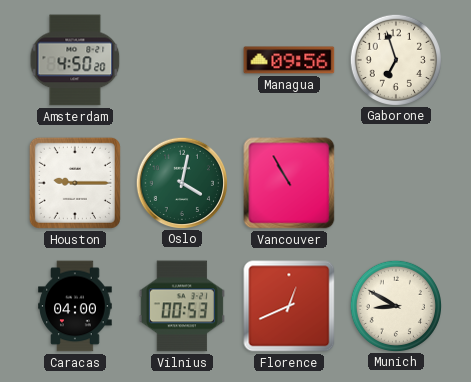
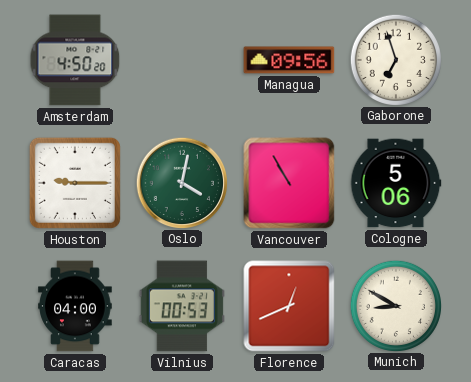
Cologne: none -> 5:06 (396, 183)
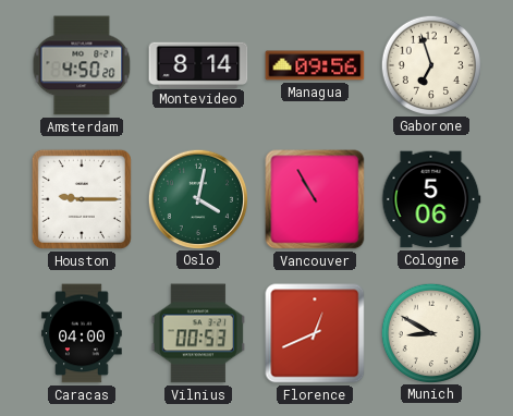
Montevideo: none -> 8:14 (198, 64)
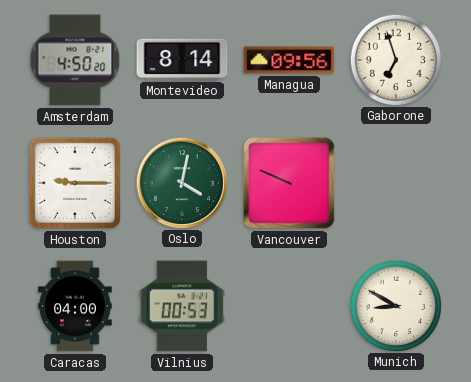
Vancouver: 10:55 -> 9:49 (289, 183)
Cologne: 5:06 -> none (431, 199)
Florence: 12:41 -> none (315, 333)
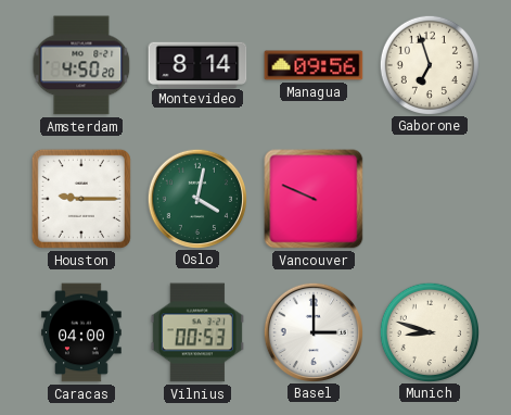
Basel: none -> 3:00 (312, 331)
Munich: 8:50 -> 8:48 (429, 331)
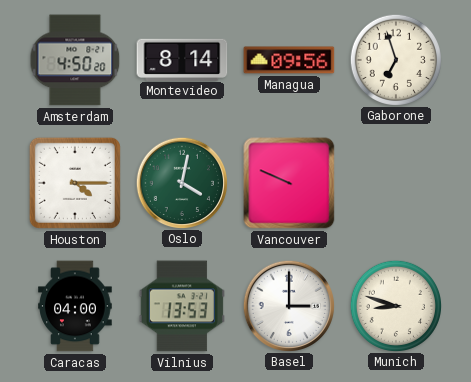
Houston: 9:15 -> 4:15 (75, 183)
Vilnius: 00:53 -> 13:53 (182, 306)
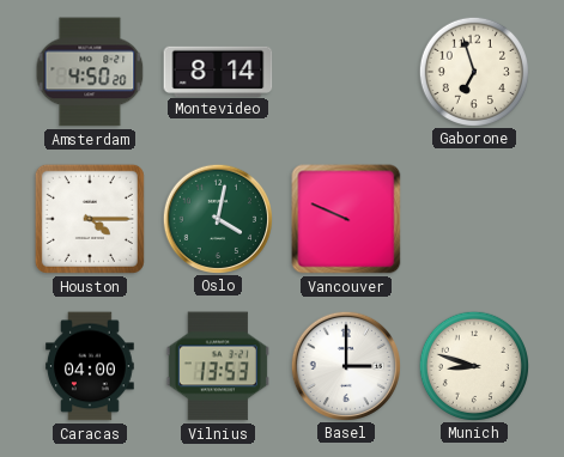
Managua: 09:56 -> none (289, 60)
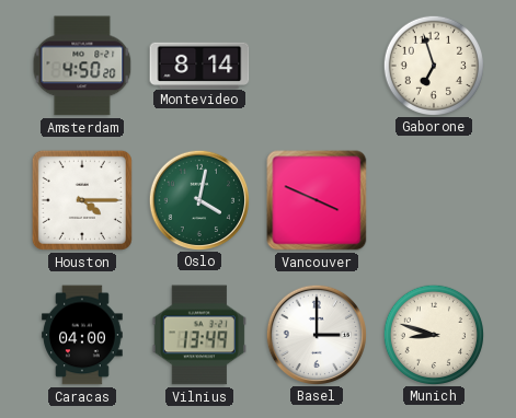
Vancouver: 9:49 -> 3:49 (317, 200)
Vilnius: 13:53 -> 13:49 (199, 335)
